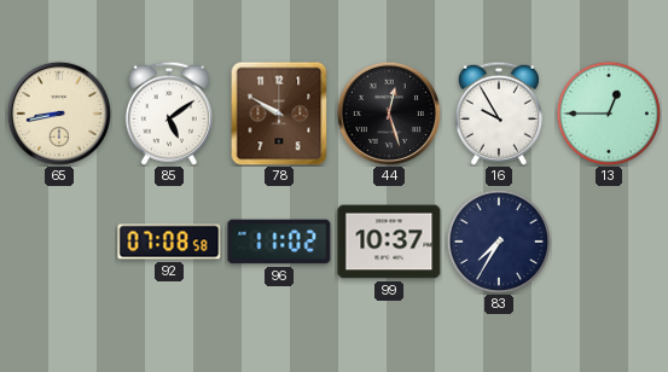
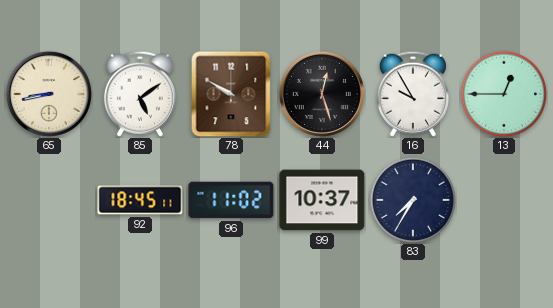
92: 07:08 -> 18:45 (140, 200)
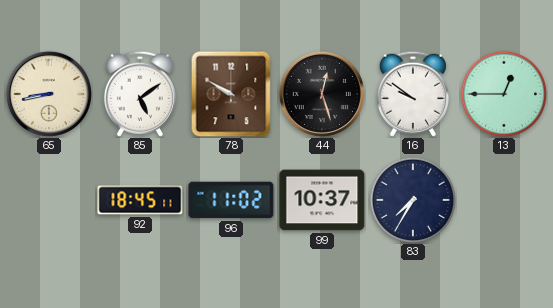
16: 9:55 -> 9:51 (413, 94)
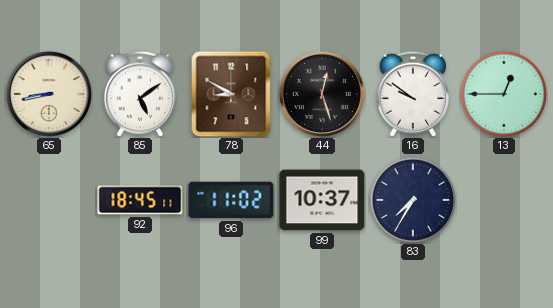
78: 9:50 -> 8:50 (231, 94)
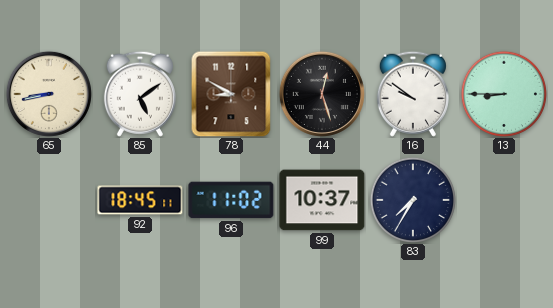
13: 12:45 -> 8:45 (503, 93)
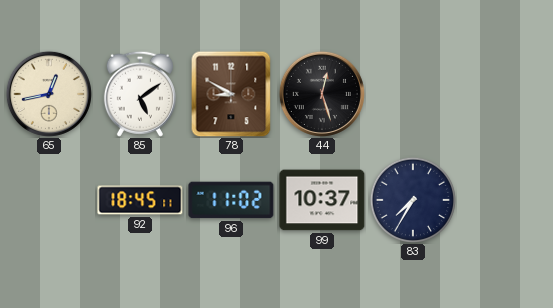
65: 8:43 -> 12:43 (49, 94)
16: 9:51 -> none (413, 94)
13: 8:45 -> none (503, 93)
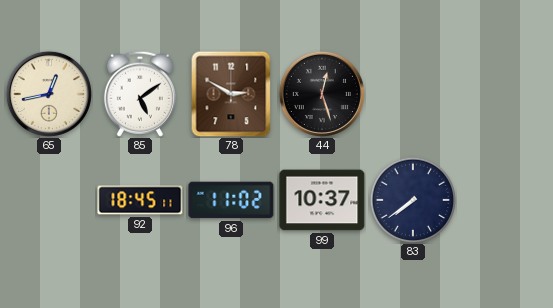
78: 8:50 -> 2:50 (231, 94)
83: 7:35 -> 7:39 (412, 199)
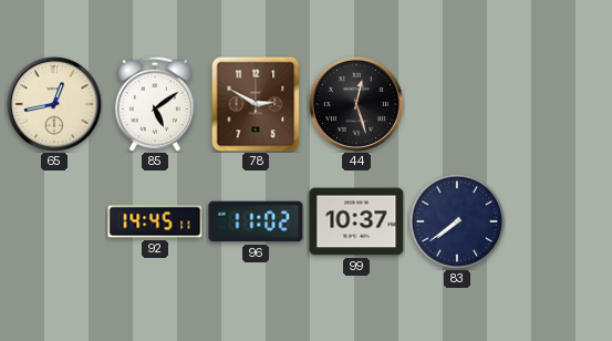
92: 18:45 -> 14:45 (155, 221)
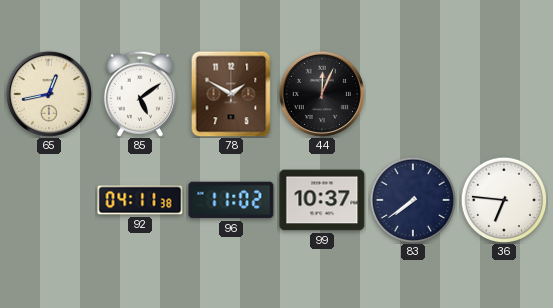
78: 2:50 -> 1:50 (231, 94)
44: 12:27 -> 12:04 (322, 94)
92: 14:45 -> 04:11 (140, 200)
36: none -> 6:46 (503, 199)
